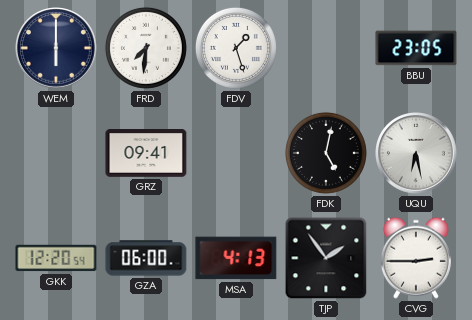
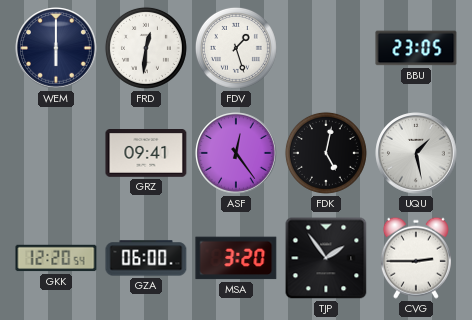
FRD: 7:31 -> 12:31 (146, 48)
ASF: none -> 12:24 (236, 153)
UQU: 6:28 -> 1:28 (416, 153)
MSA: 4:13 -> 3:20 (236, 258)
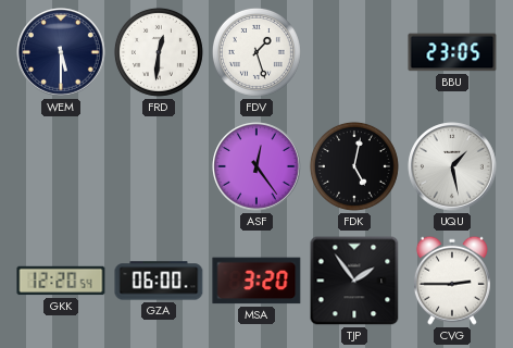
WEM: 6:00 -> 5:30 (61, 52)
GRZ: 09:41 -> none (146, 154)
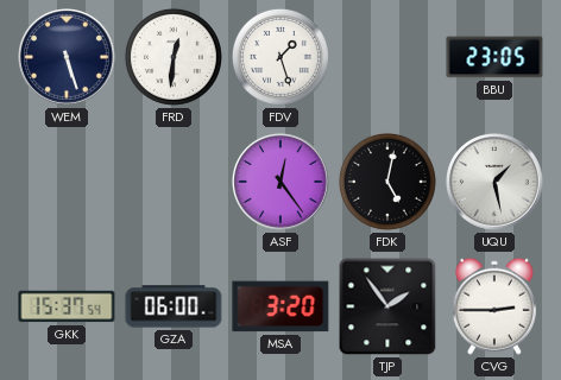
WEM: 5:30 -> 5:27 (67, 57)
GKK: 12:20 -> 15:37 (67, 306)
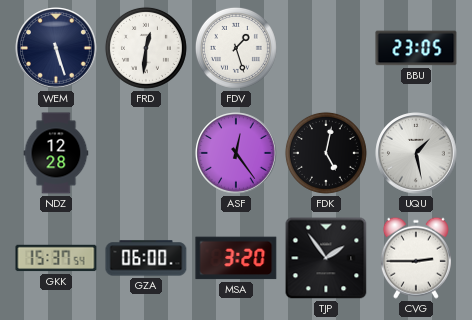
NDZ: none -> 12:28 (56, 153)
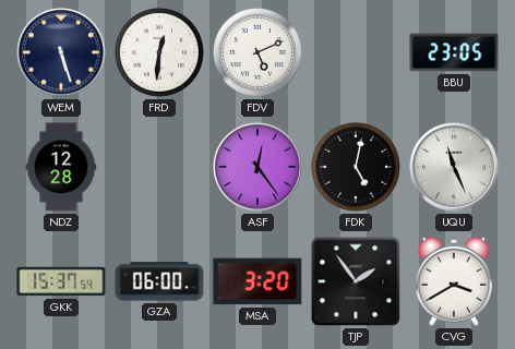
FDV: 1:27 -> 5:11 (257, 52)
UQU: 1:28 -> 11:26 (454, 167)
CVG: 2:45 -> 3:40 (454, 281)
